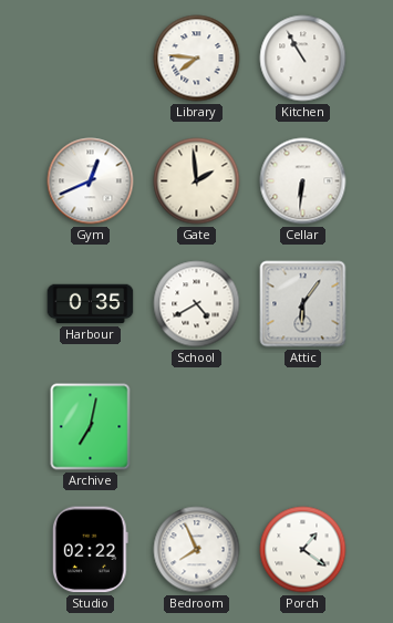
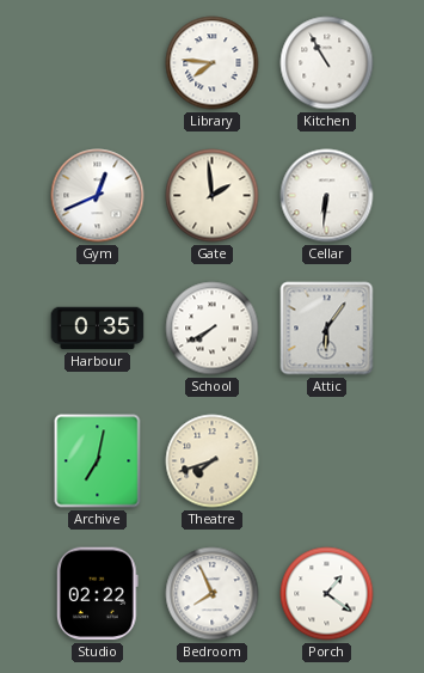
School: 4:40 -> 7:40 (213, 329)
Theatre: none -> 7:42 (213, 461)
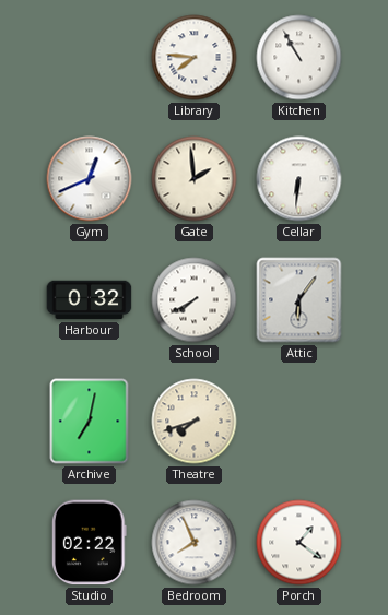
Harbour: 0:35 -> 0:32 (90, 300)
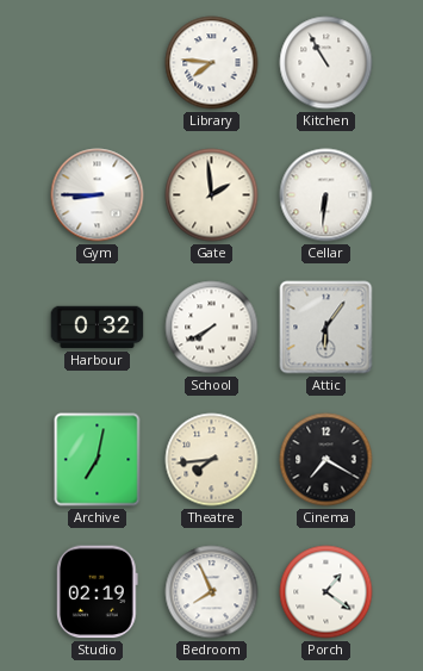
Gym: 12:41 -> 8:45 (98, 195)
Theatre: 7:42 -> 7:44 (212, 460)
Cinema: none -> 7:20 (326, 460)
Studio: 02:22 -> 02:19 (97, 592)
